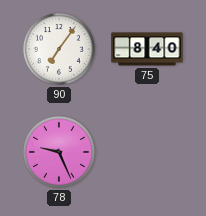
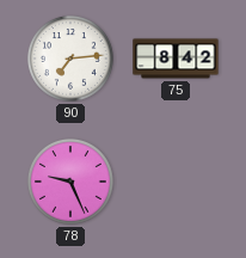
90: 7:06 -> 7:14 (70, 59)
75: 8:40 -> 8:42 (176, 59)
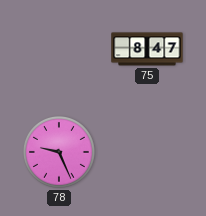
90: 7:14 -> none (70, 59)
75: 8:42 -> 8:47 (147, 49)
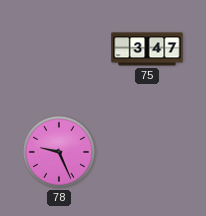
75: 8:47 -> 3:47 (147, 49)
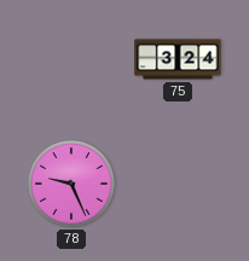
75: 3:47 -> 3:24 (178, 59)
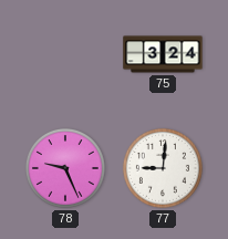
77: none -> 9:01 (163, 168)
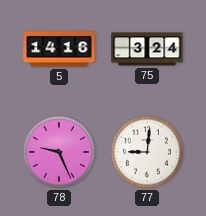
5: none -> 14:16 (59, 49)
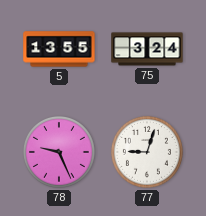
5: 14:16 -> 13:55 (59, 49)
77: 9:01 -> 9:03 (147, 152)
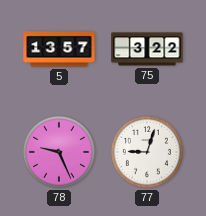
5: 13:55 -> 13:57 (59, 49)
75: 3:24 -> 3:22 (147, 49)
